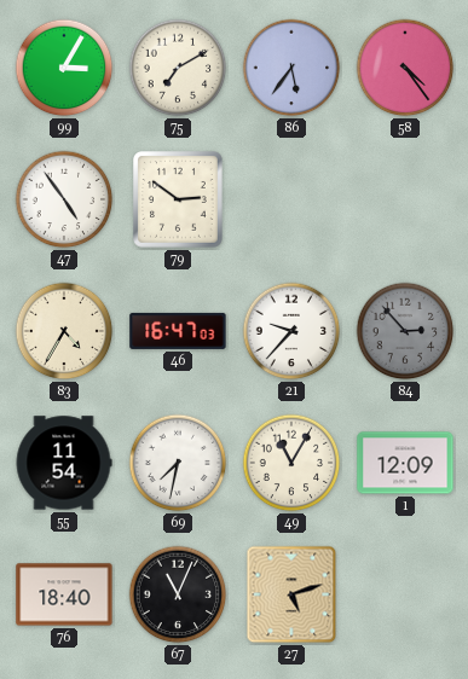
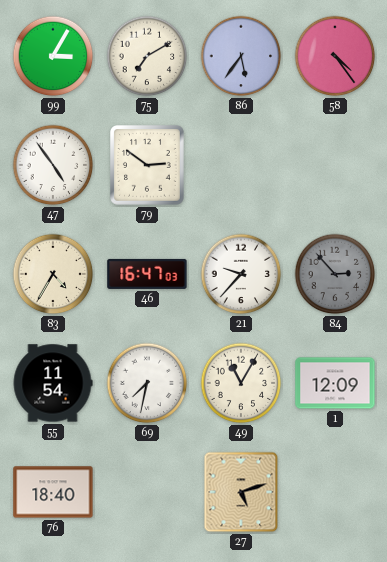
67: 11:04 -> none (178, 594)
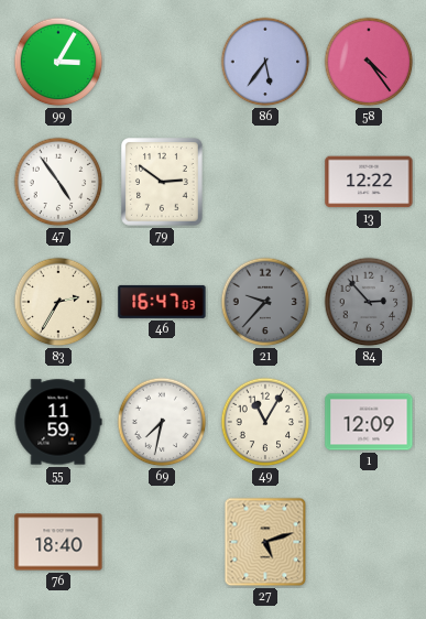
75: 7:10 -> none (147, 56)
13: none -> 12:22 (369, 182)
83: 4:35 -> 2:35 (58, 302)
21 dial: white -> grey (265, 302)
55: 11:54 -> 11:59 (58, 422)
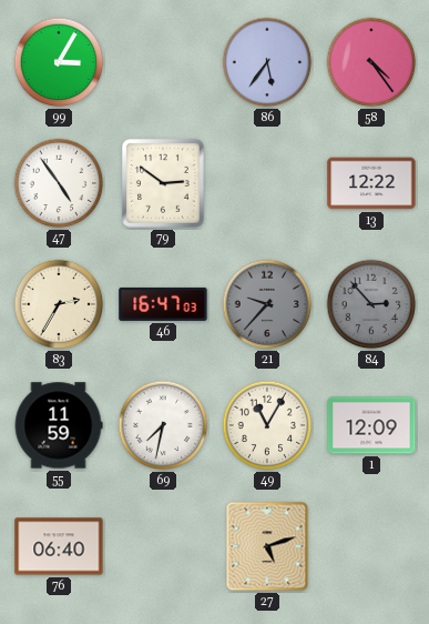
76: 18:40 -> 06:40 (59, 546)
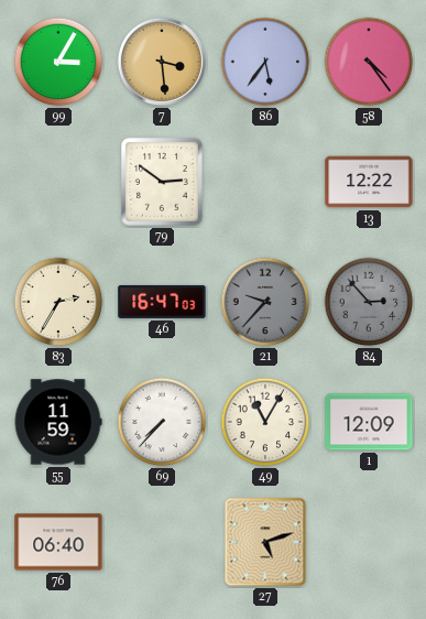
7: none -> 3:29 (162, 62)
47: 4:54 -> none (59, 183)
69: 7:32 -> 7:37 (162, 422)
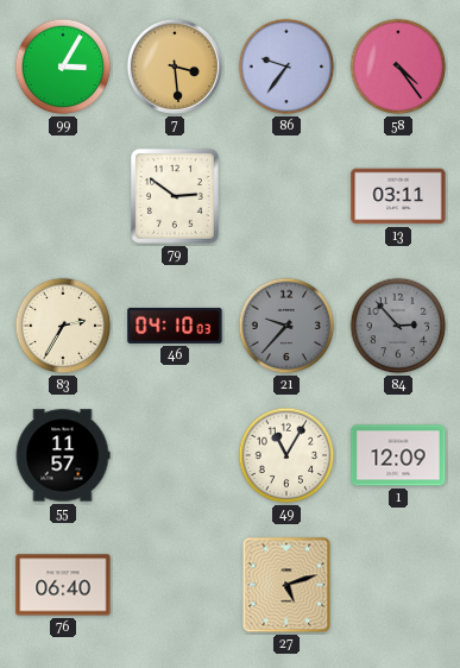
86: 5:36 -> 9:36 (286, 67)
13: 12:22 -> 03:11 (398, 196)
46: 16:47 -> 04:10 (175, 326)
55: 11:59 -> 11:57 (63, 455)
69: 7:37 -> none (162, 422)
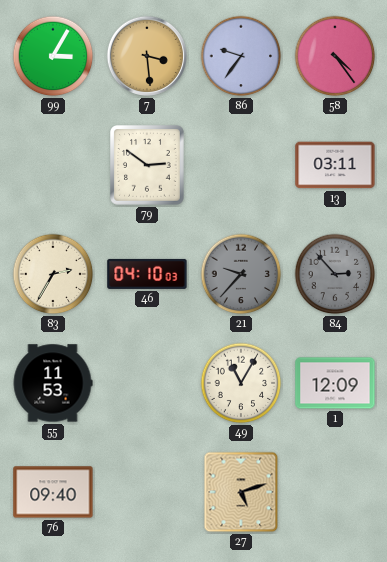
55: 11:57 -> 11:53 (53, 383)
76: 06:40 -> 09:40 (53, 492)
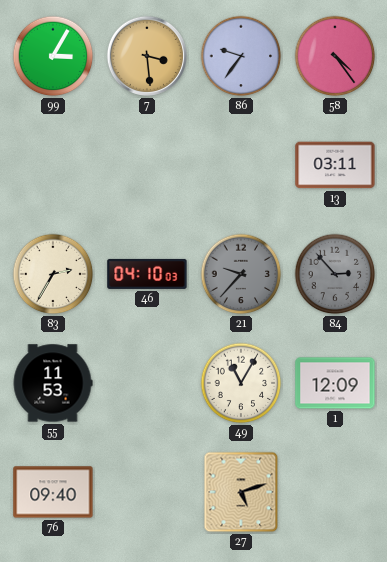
79: 2:51 -> none (148, 165)
